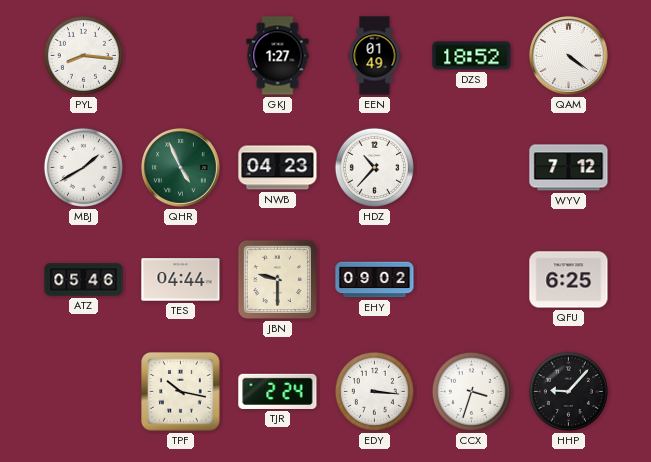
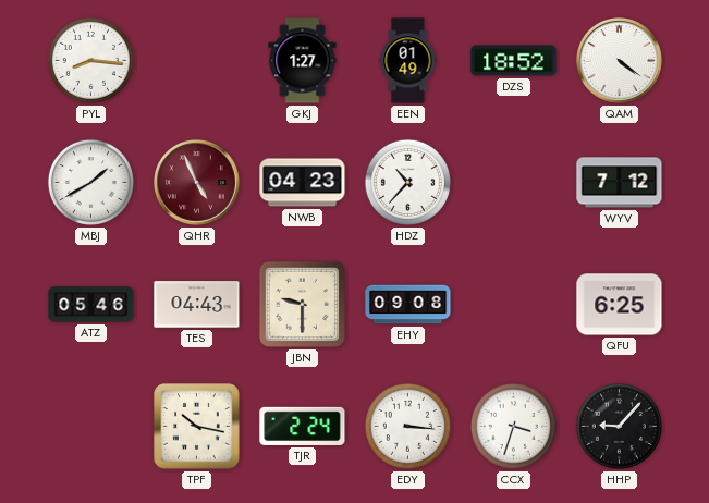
QHR dial: green -> burgundy (197, 183)
TES: 04:44 -> 04:43 (197, 305)
EHY: 09:02 -> 09:08 (408, 305)
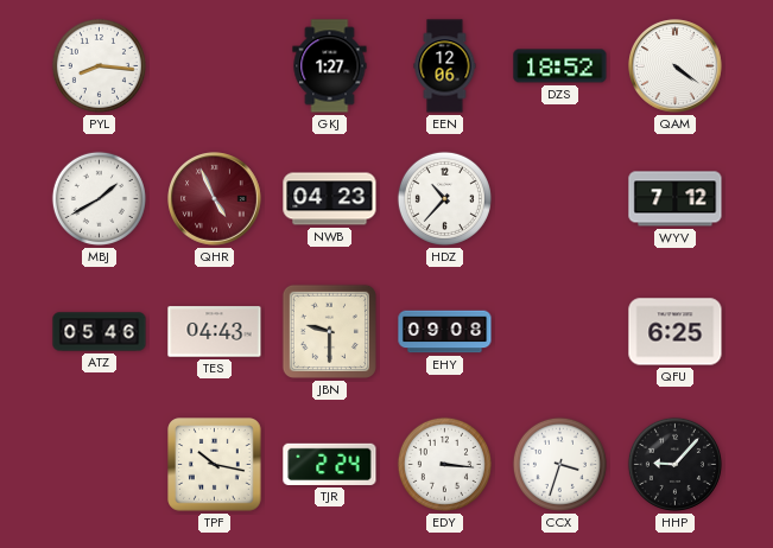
EEN: 01:49 -> 12:06 (445, 66)
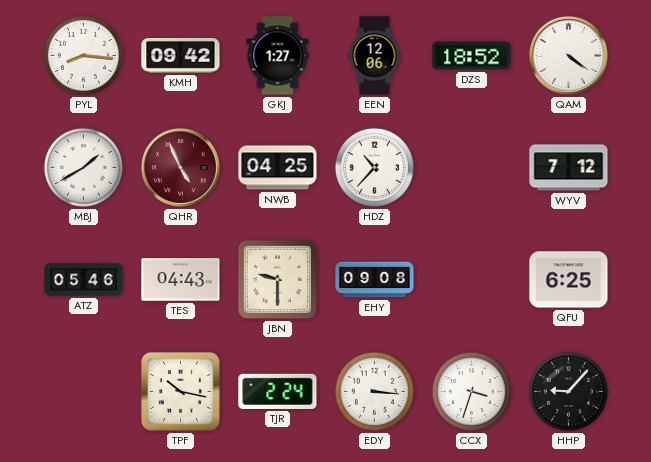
KMH: none -> 09:42 (181, 56)
NWB: 04:23 -> 04:25 (278, 168)
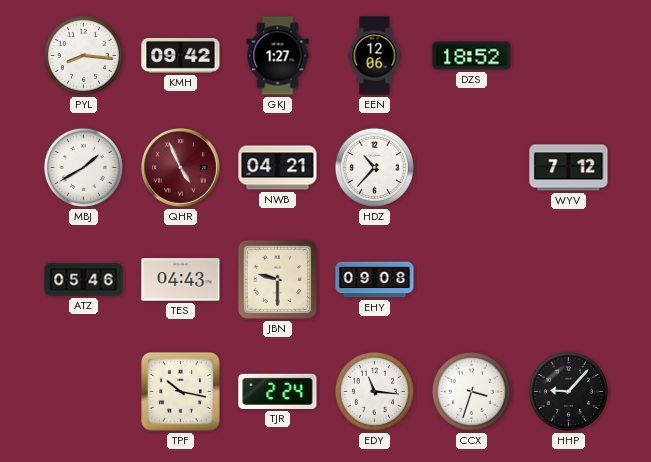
QAM: 4:21 -> none (569, 56)
NWB: 04:25 -> 04:21 (278, 168)
QFU: 6:25 -> none (569, 280)
EDY: 3:16 -> 11:16 (374, 391)
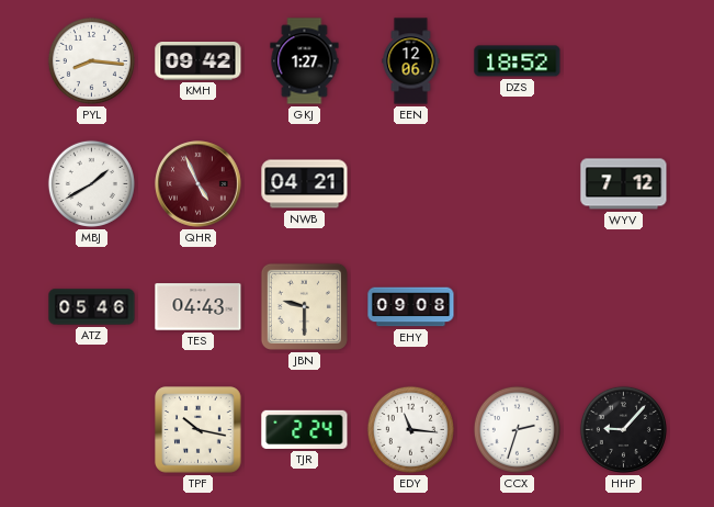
HDZ: 10:37 -> none (374, 167)
CCX: 3:33 -> 2:33 (517, 429)
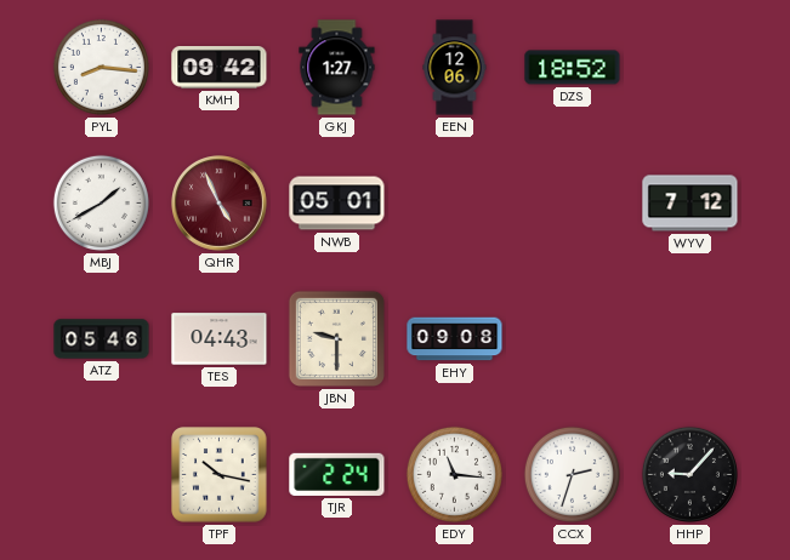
NWB: 04:21 -> 05:01 (337, 204)
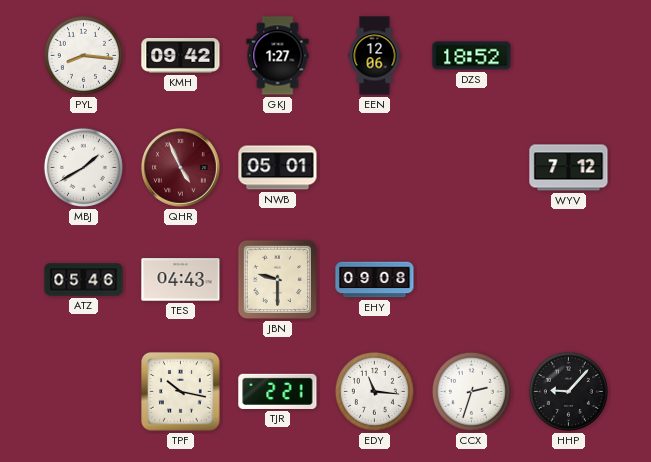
TJR: 2:24 -> 2:21 (278, 391)
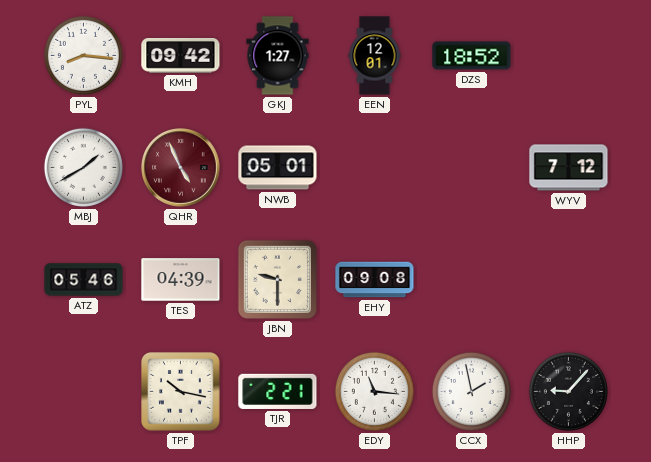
EEN: 12:06 -> 12:01 (375, 56)
TES: 04:43 -> 04:39 (181, 280)
CCX: 2:33 -> 1:58 (471, 391)
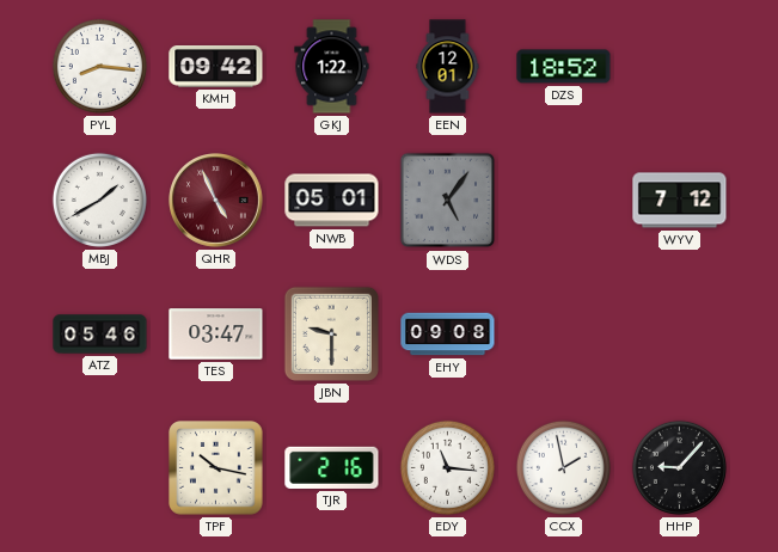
GKJ: 1:27 -> 1:22 (332, 67)
WDS: none -> 5:06 (448, 201)
TES: 04:39 -> 03:47 (216, 335)
TJR: 2:21 -> 2:16 (332, 467)
